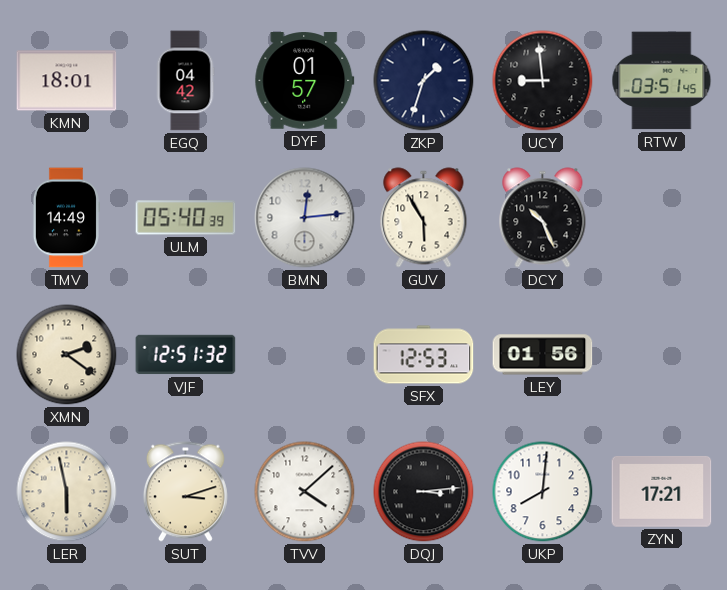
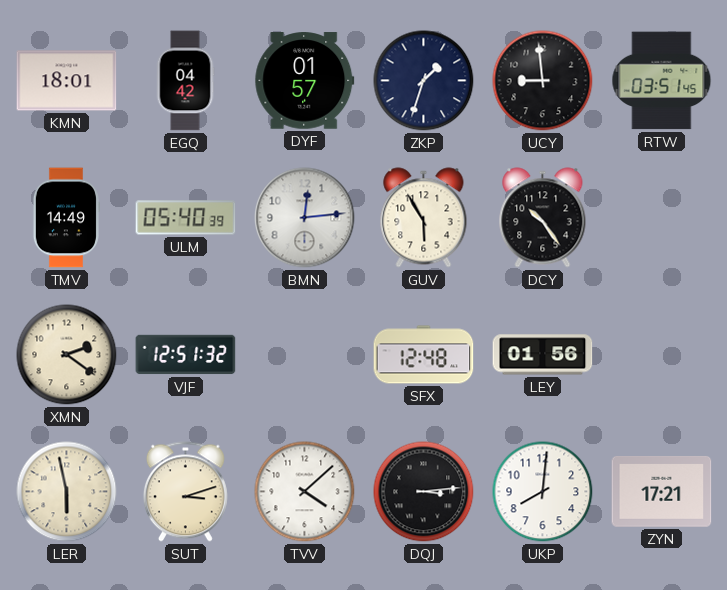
DCY: 10:26 -> 10:24 (543, 218)
SFX: 12:53 -> 12:48 (424, 355)
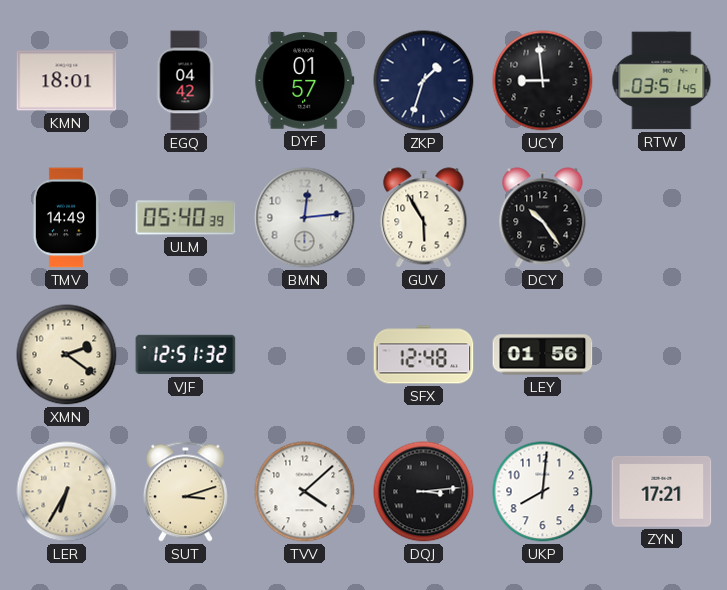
LER: 5:58 -> 6:35 (67, 492)
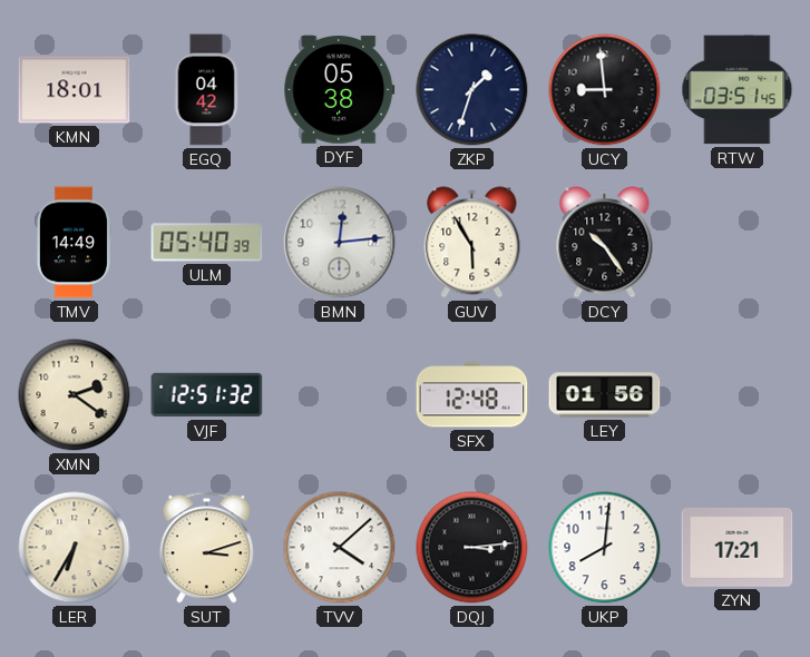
DYF: 01:57 -> 05:38 (340, 90)
